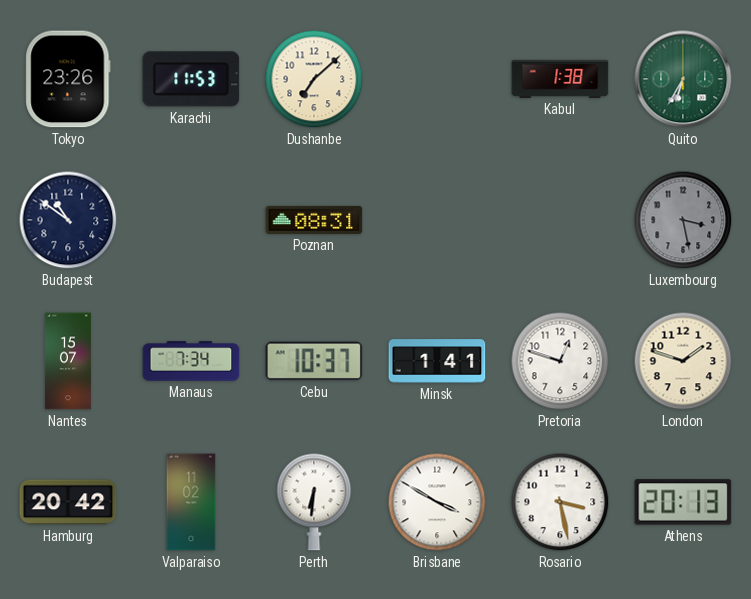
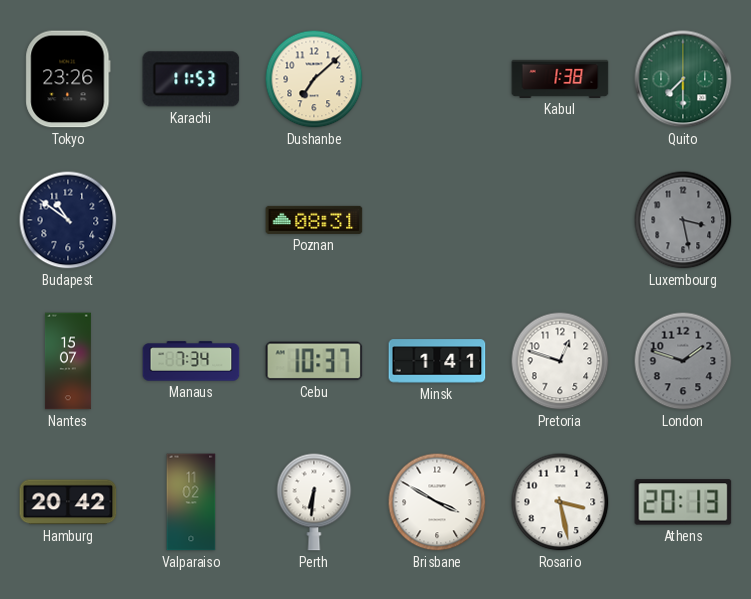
Quito: 6:35 -> 7:30 (683, 79)
London dial: cream -> grey (683, 361)
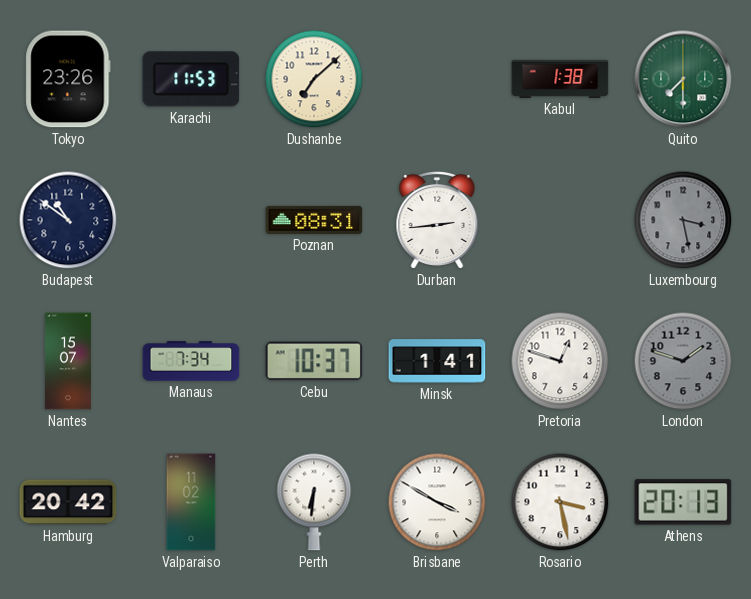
Durban: none -> 2:44 (437, 220)
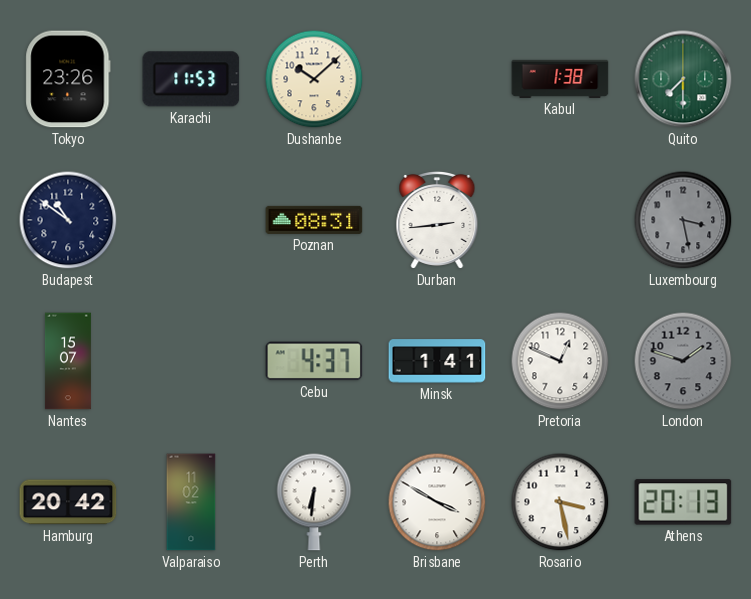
Dushanbe: 7:08 -> 10:08 (314, 79)
Manaus: 7:34 -> none (191, 361)
Cebu: 10:37 -> 4:37 (314, 361)
Pretoria: 12:48 -> 12:49 (560, 361)
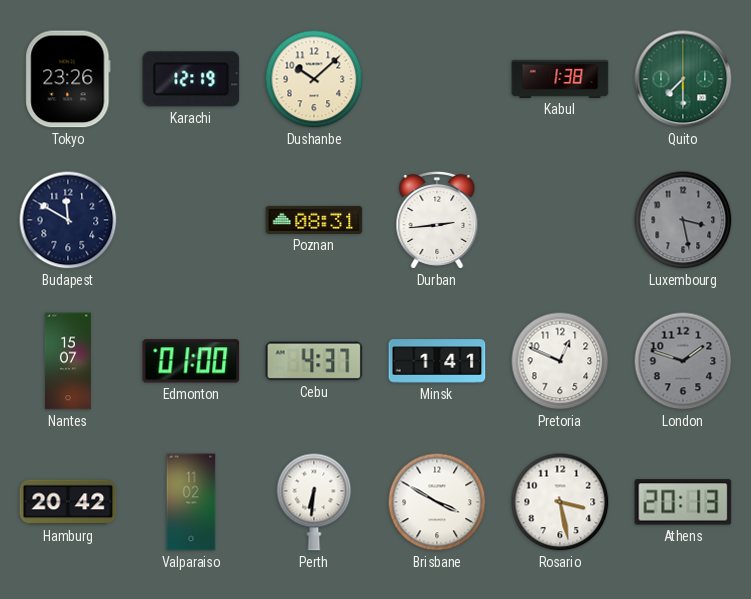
Karachi: 11:53 -> 12:19 (191, 79)
Budapest: 10:51 -> 11:50 (68, 220)
Edmonton: none -> 01:00 (191, 361)
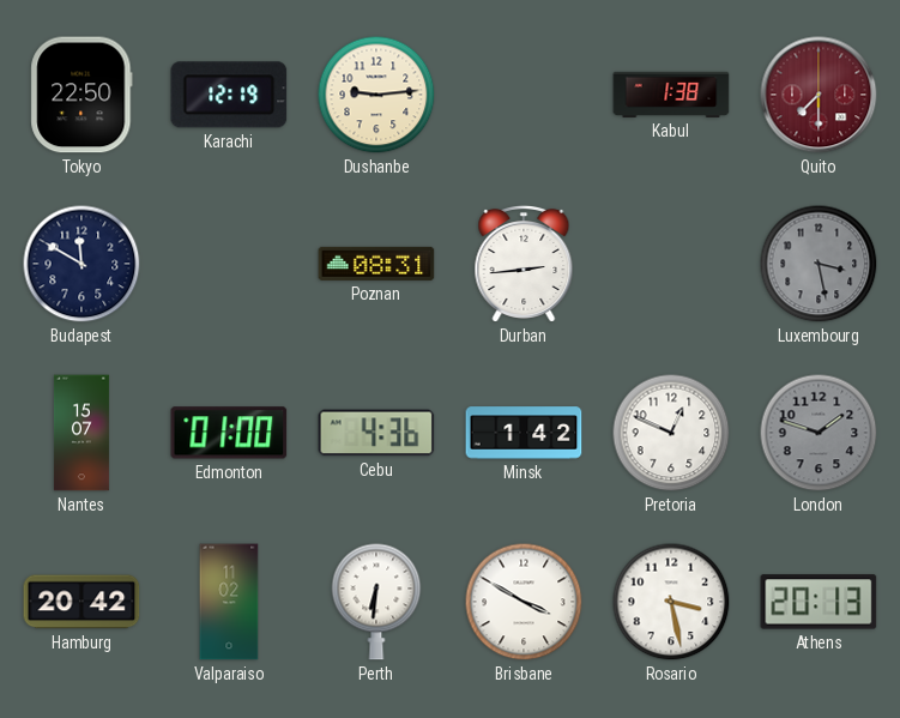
Tokyo: 23:26 -> 22:50 (81, 95)
Dushanbe: 10:08 -> 9:14 (376, 95)
Quito dial: green -> burgundy (819, 95)
Cebu: 4:37 -> 4:36 (376, 433)
Minsk: 1:41 -> 1:42 (524, 433)
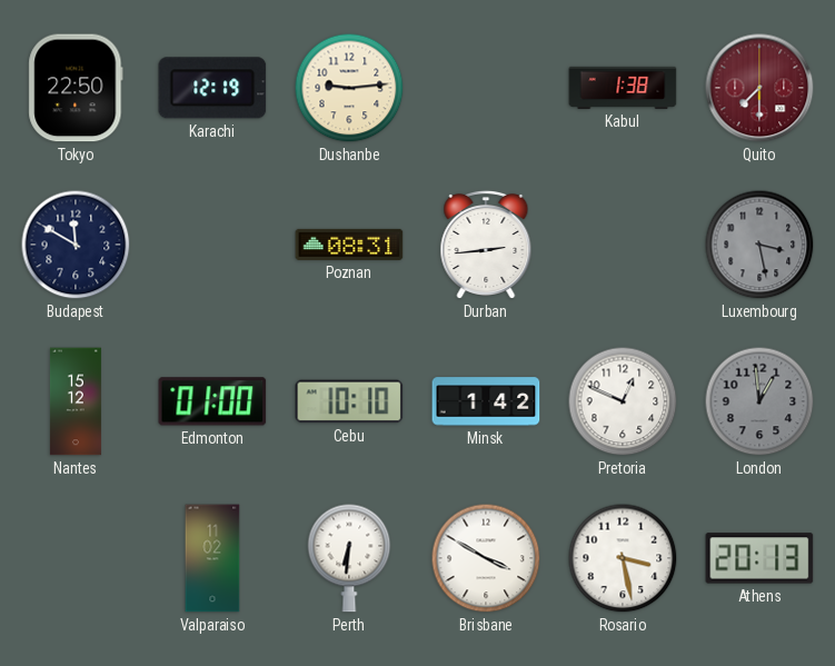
Nantes: 15:07 -> 15:12 (76, 401)
Cebu: 4:36 -> 10:10 (349, 401)
London: 1:48 -> 12:59 (759, 401)
Hamburg: 20:42 -> none (81, 602)
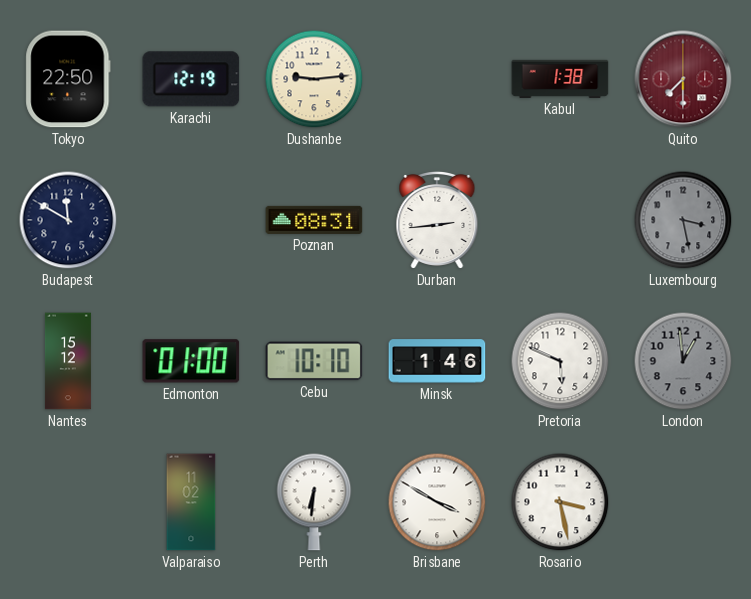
Minsk: 1:42 -> 1:46 (437, 361)
Pretoria: 12:49 -> 5:49 (560, 361)
Athens: 20:13 -> none (759, 558)
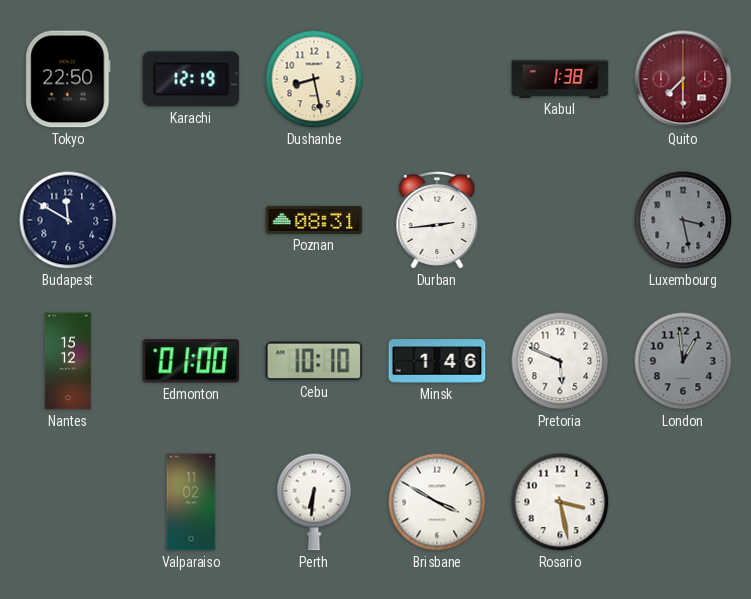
Dushanbe: 9:14 -> 8:28 (314, 79)
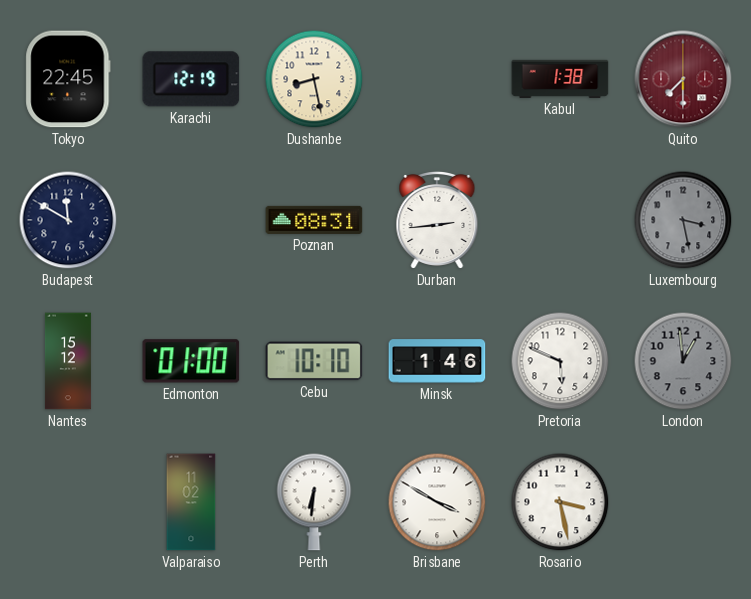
Tokyo: 22:50 -> 22:45 (68, 79)
